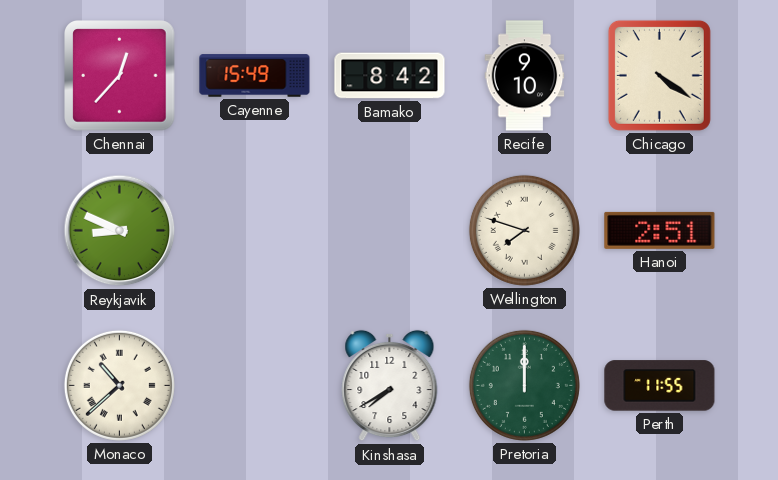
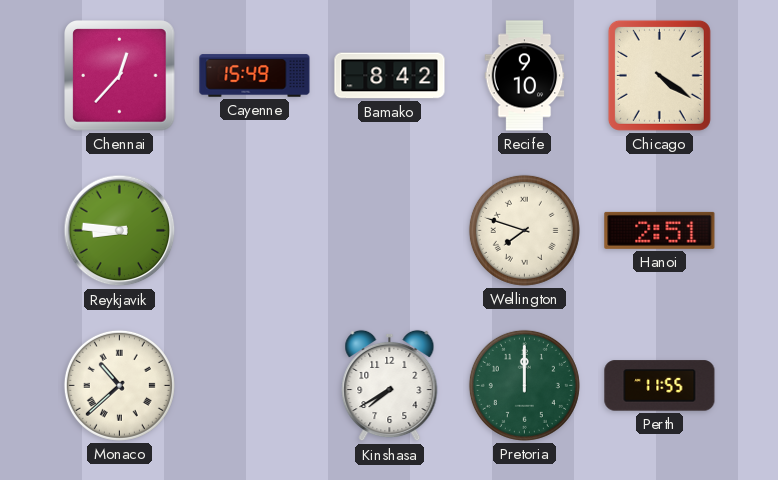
Reykjavik: 8:49 -> 8:46 (120, 231)
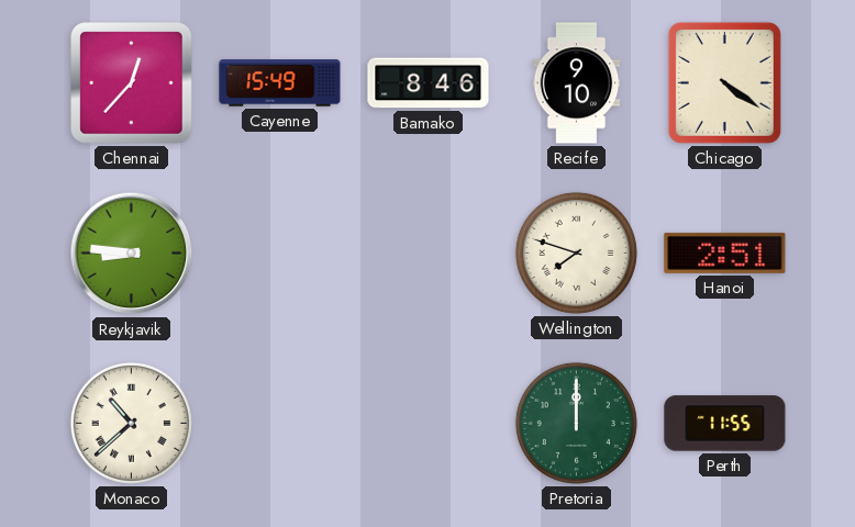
Bamako: 8:42 -> 8:46 (429, 83)
Kinshasa: 7:40 -> none (390, 386)
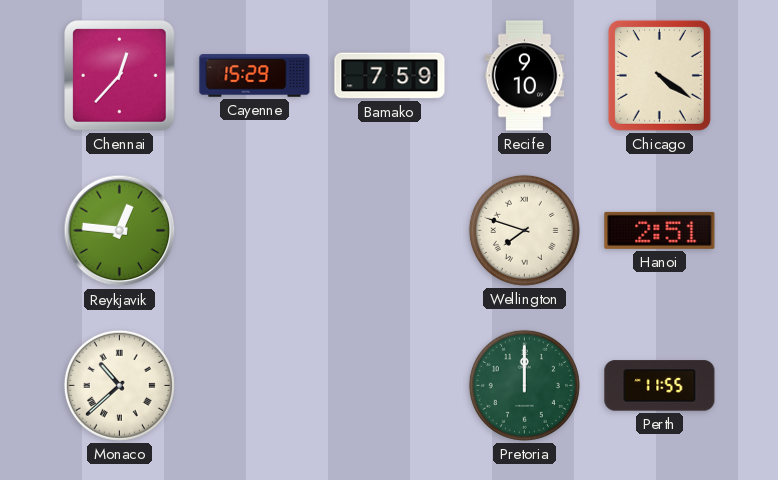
Cayenne: 15:49 -> 15:29 (255, 76)
Bamako: 8:46 -> 7:59 (390, 76)
Reykjavik: 8:46 -> 12:46 (120, 231)
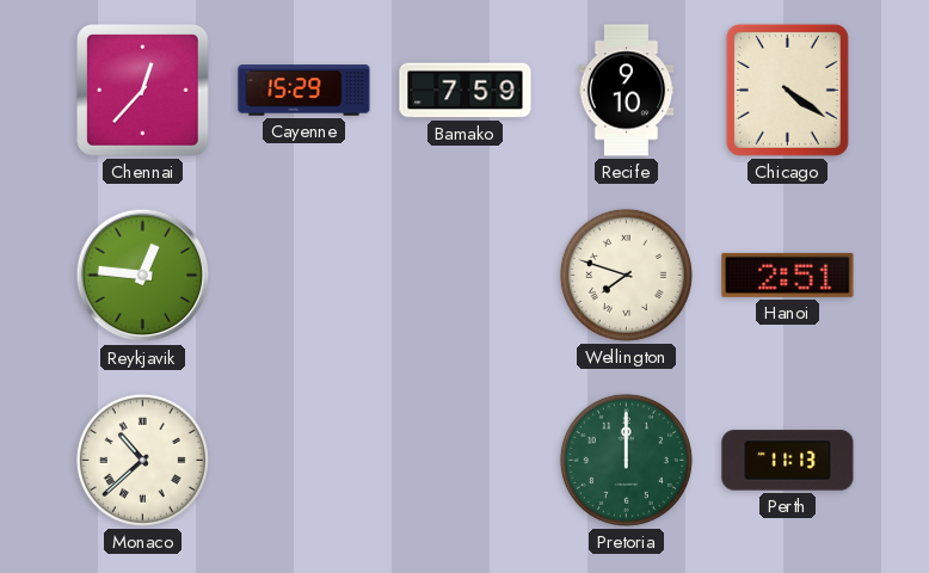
Perth: 11:55 -> 11:13 (788, 461)
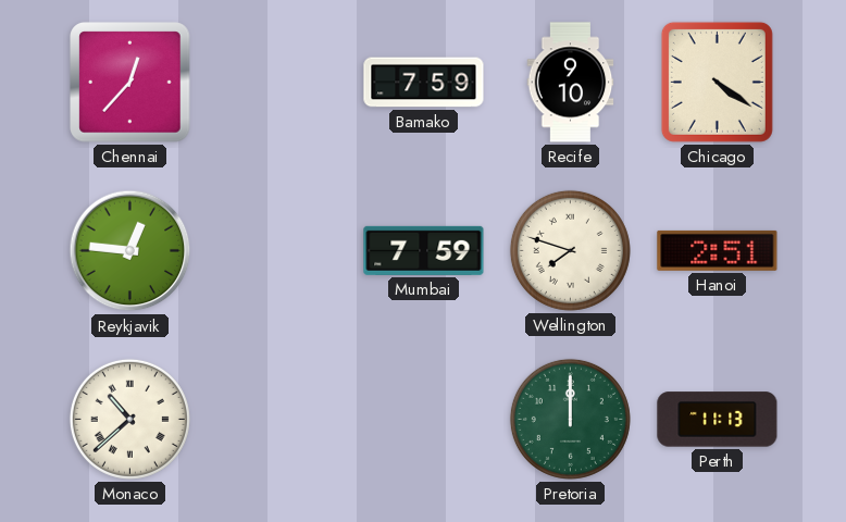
Cayenne: 15:29 -> none (304, 91)
Mumbai: none -> 7:59 (424, 250)
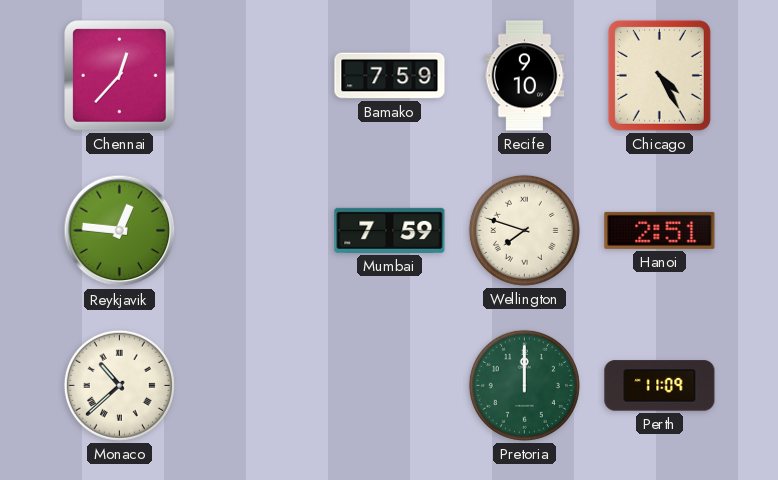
Chicago: 4:21 -> 4:25 (659, 75)
Perth: 11:13 -> 11:09 (660, 386)
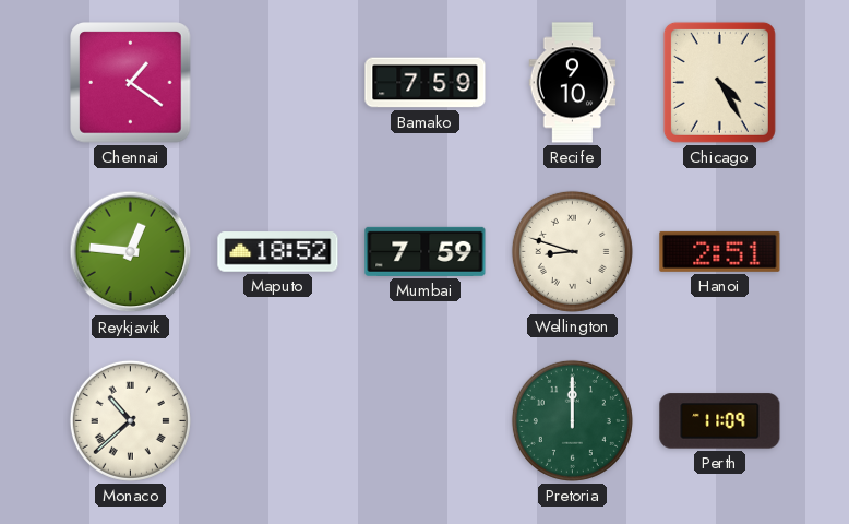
Chennai: 12:37 -> 1:21 (131, 83)
Maputo: none -> 18:52 (278, 252)
Wellington: 7:48 -> 8:48 (572, 251)
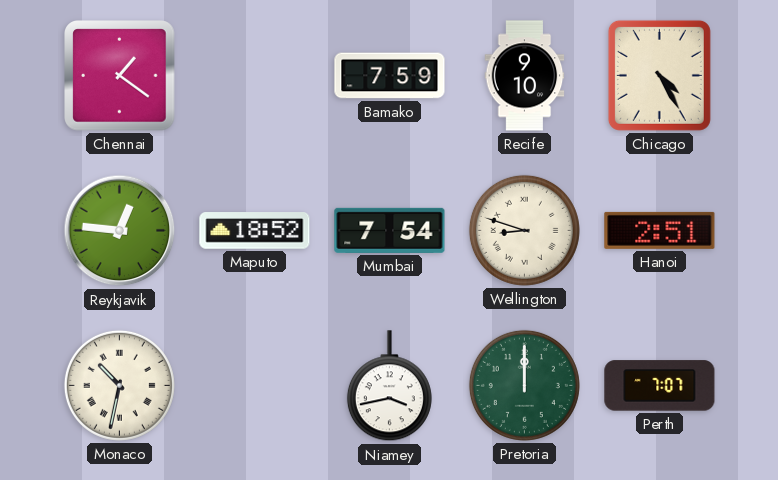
Mumbai: 7:59 -> 7:54 (390, 230)
Monaco: 10:38 -> 10:32 (119, 385)
Niamey: none -> 3:43 (389, 386)
Perth: 11:09 -> 7:07 (660, 386)
